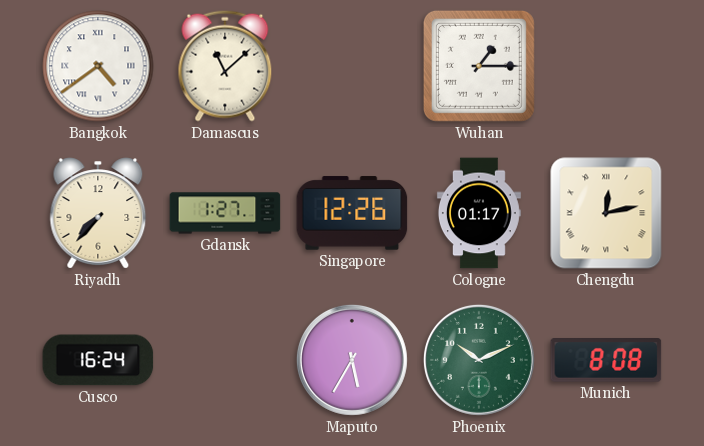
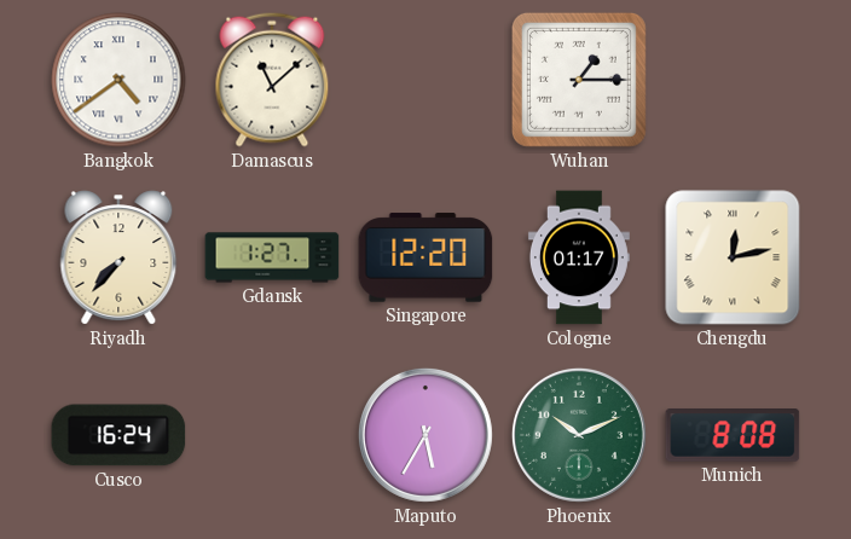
Singapore: 12:26 -> 12:20 (425, 257)
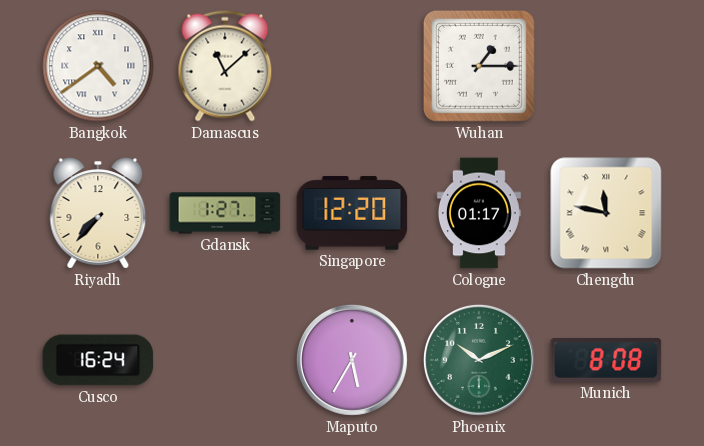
Chengdu: 12:13 -> 11:47 (606, 213)
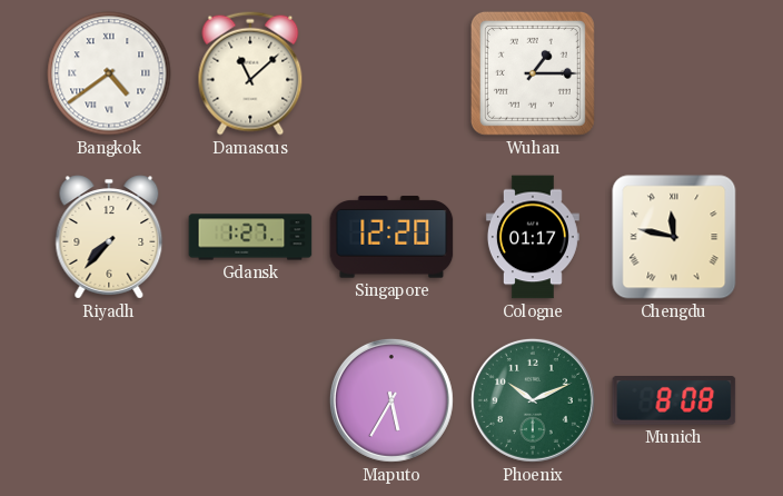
Cusco: 16:24 -> none (98, 360)
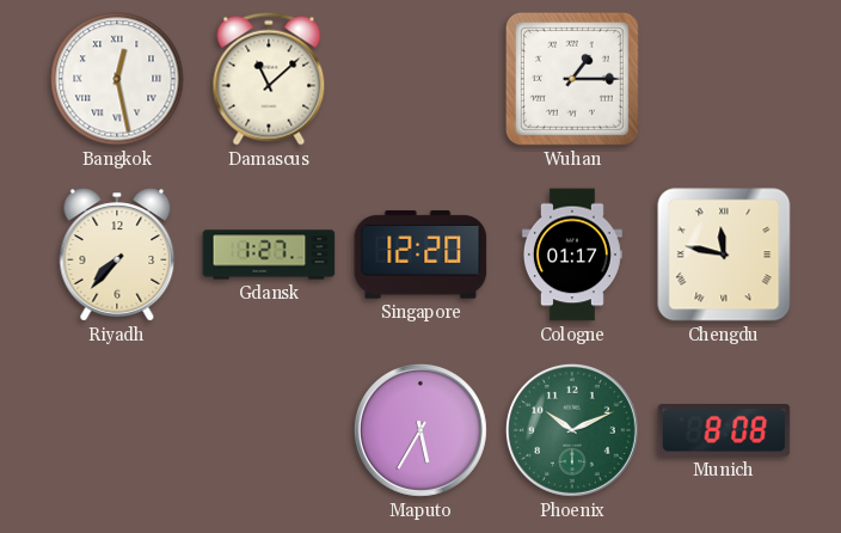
Bangkok: 4:39 -> 12:28 (117, 79)
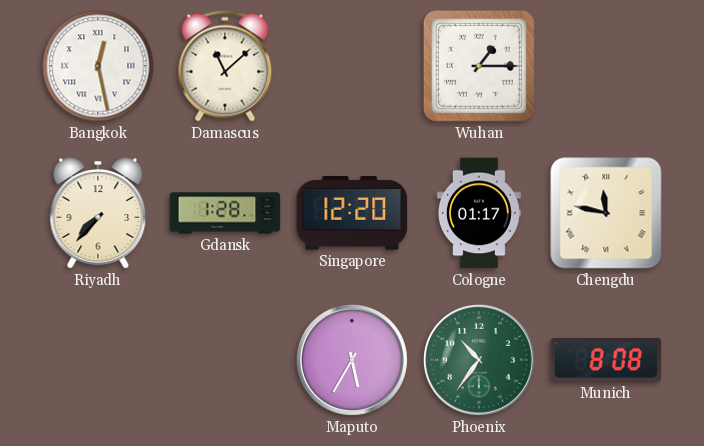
Gdansk: 1:27 -> 1:28 (225, 213)
Phoenix: 10:11 -> 10:36 (479, 360)
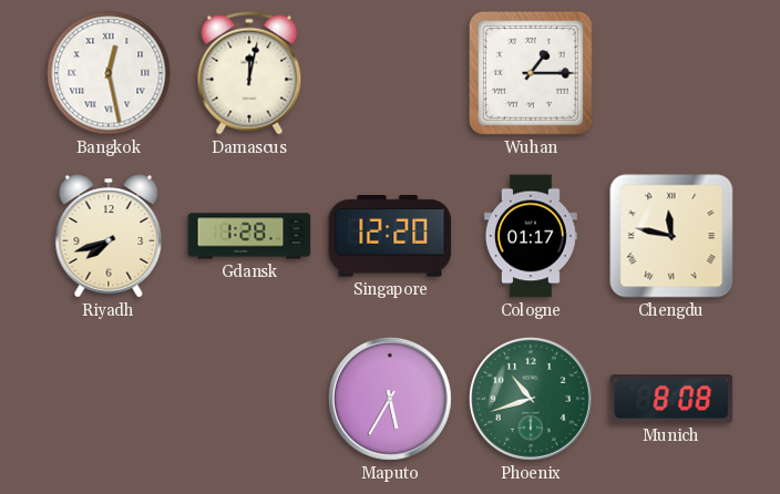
Damascus: 11:08 -> 12:02 (249, 73)
Riyadh: 7:37 -> 7:42 (109, 236)
Phoenix: 10:36 -> 10:42 (531, 399)
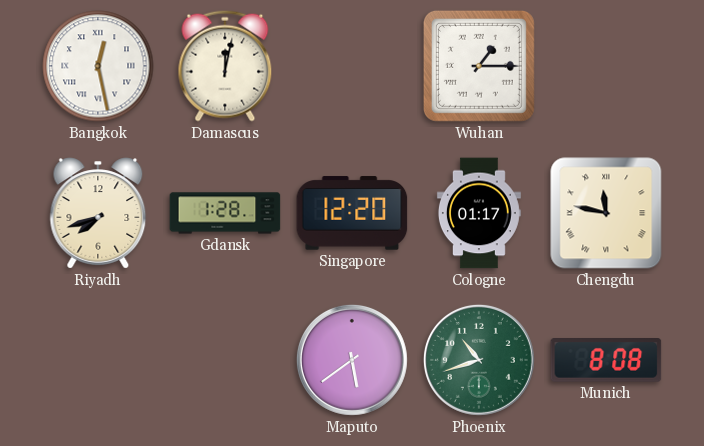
Maputo: 5:35 -> 5:39 (352, 360)
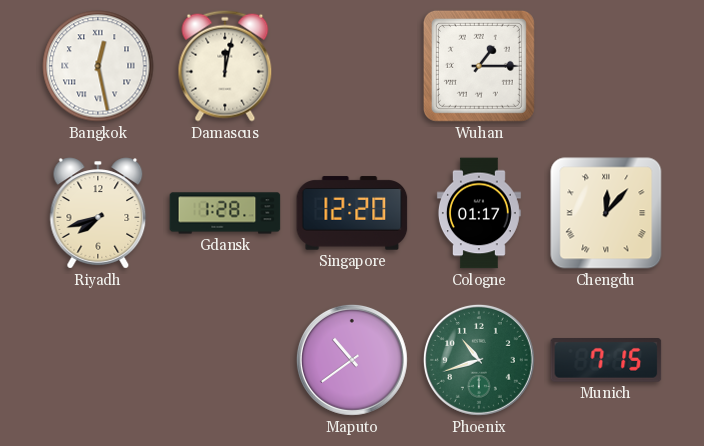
Chengdu: 11:47 -> 12:07 (606, 213)
Maputo: 5:39 -> 10:39 (352, 360)
Munich: 8:08 -> 7:15 (606, 361)
